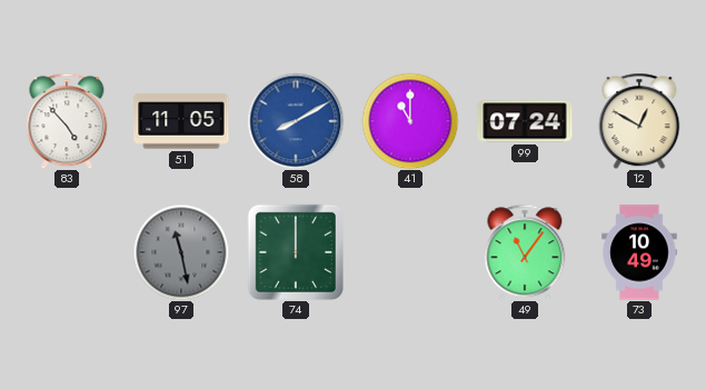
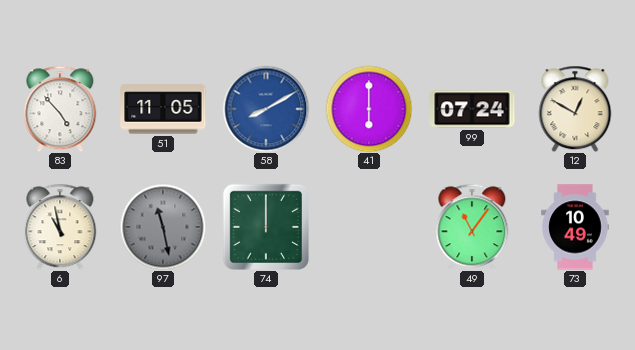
41: 11:00 -> 6:00 (369, 109)
6: none -> 10:58 (60, 227)
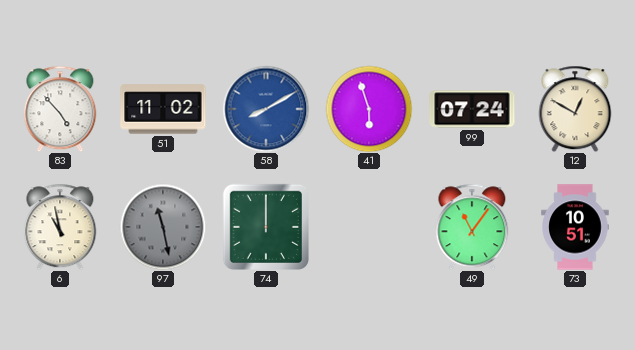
51: 11:05 -> 11:02 (163, 109)
41: 6:00 -> 5:57 (369, 109)
73: 10:49 -> 10:51 (575, 227)
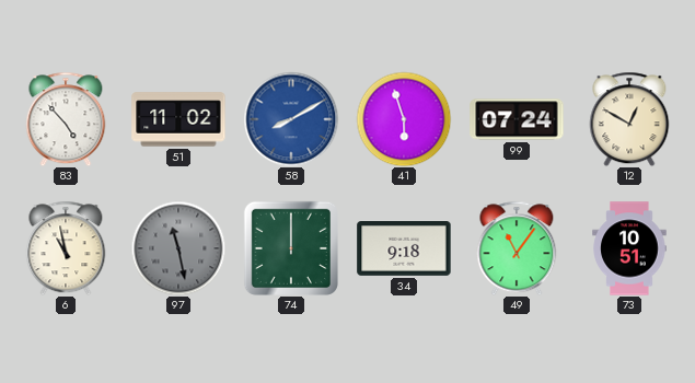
34: none -> 9:18 (404, 249)
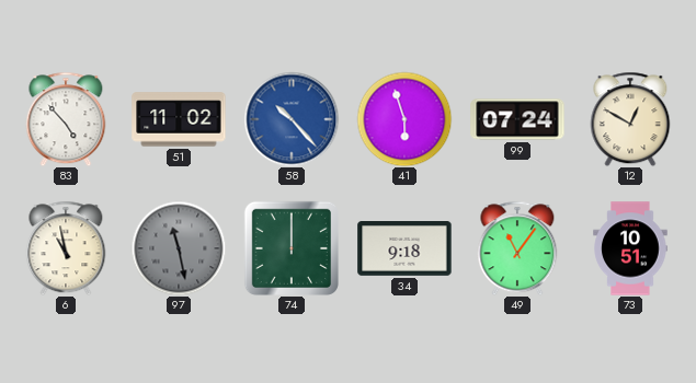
58: 8:10 -> 10:23 (292, 119)
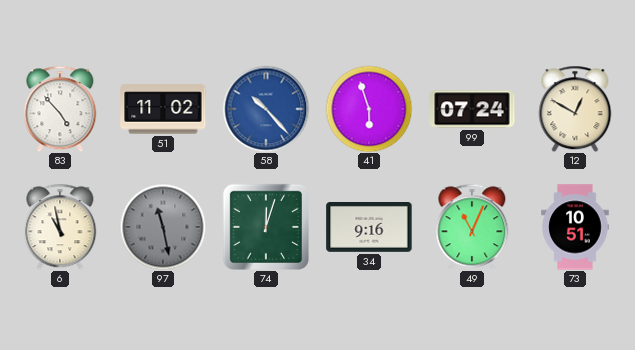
74: 12:00 -> 12:03 (266, 227)
34: 9:18 -> 9:16 (369, 228)
49: 11:06 -> 11:04 (472, 227)
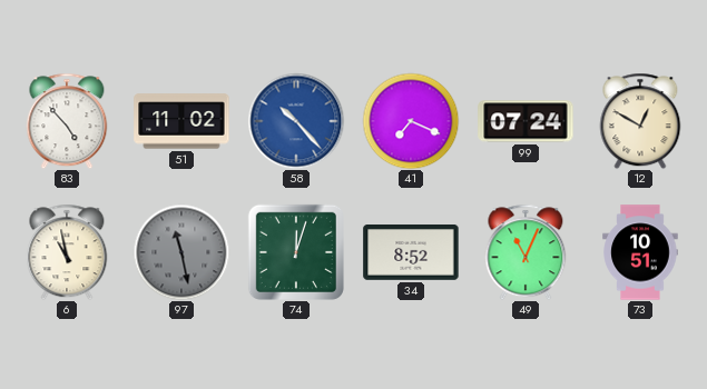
41: 5:57 -> 7:19 (411, 121)
34: 9:16 -> 8:52 (411, 253)
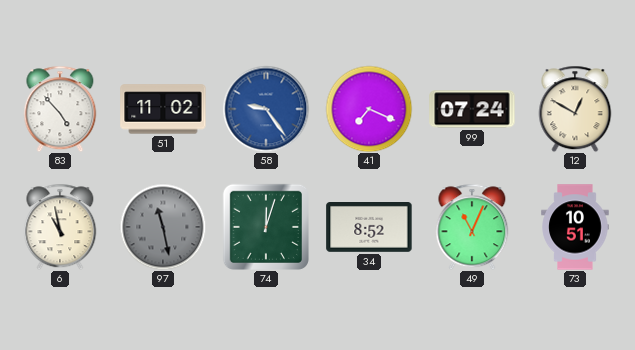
58: 10:23 -> 9:24 (266, 109)
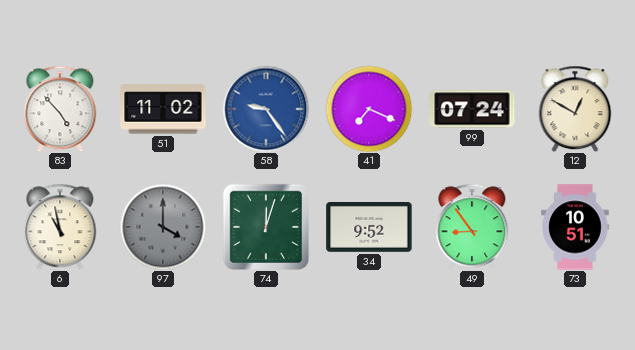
97: 11:28 -> 4:00 (163, 227)
34: 8:52 -> 9:52 (369, 228)
49: 11:04 -> 8:54 (472, 227)
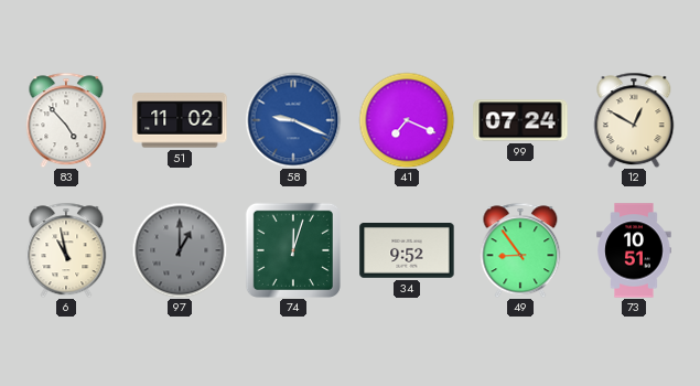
58: 9:24 -> 9:19 (293, 120)
97: 4:00 -> 1:00 (180, 250)
